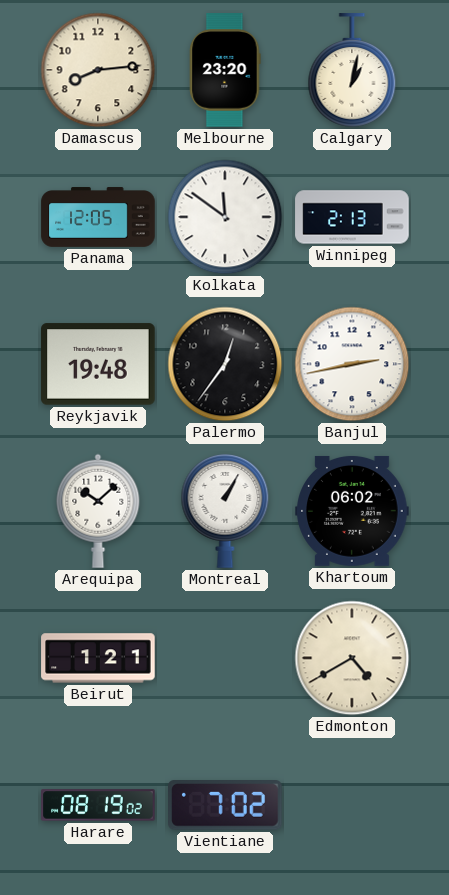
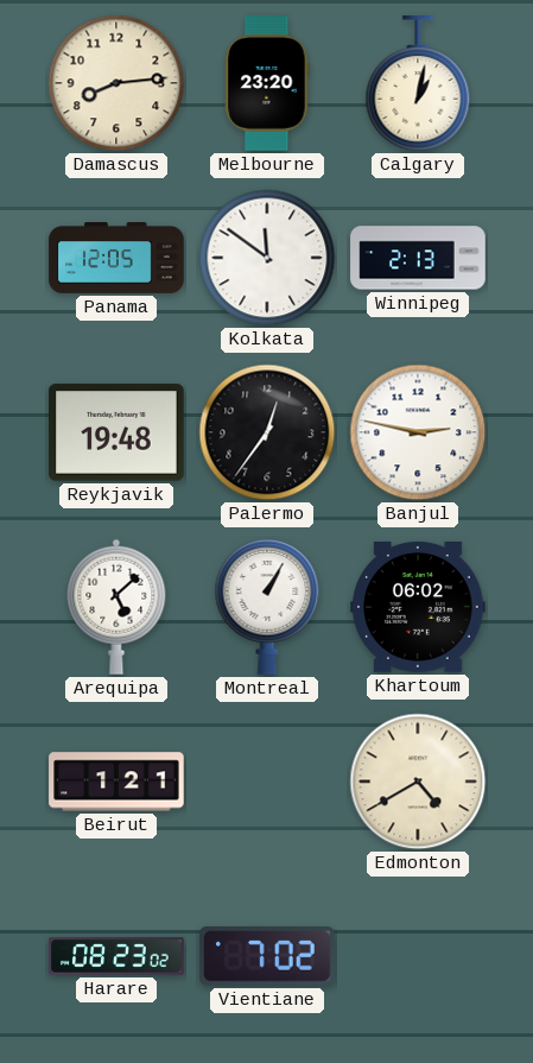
Banjul: 2:43 -> 2:47 (418, 432)
Arequipa: 10:08 -> 5:08 (116, 607)
Harare: 08:19 -> 08:23 (116, 956)
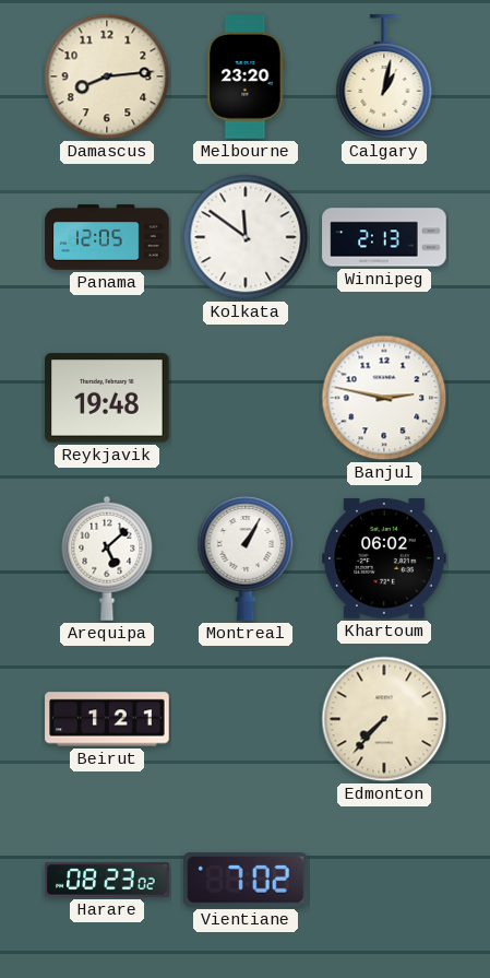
Palermo: 12:36 -> none (267, 432)
Edmonton: 4:40 -> 7:37 (384, 719)
